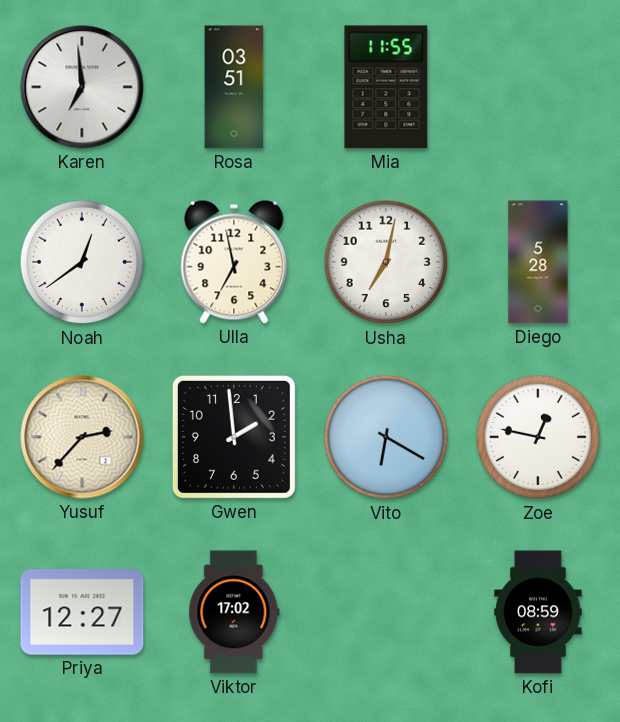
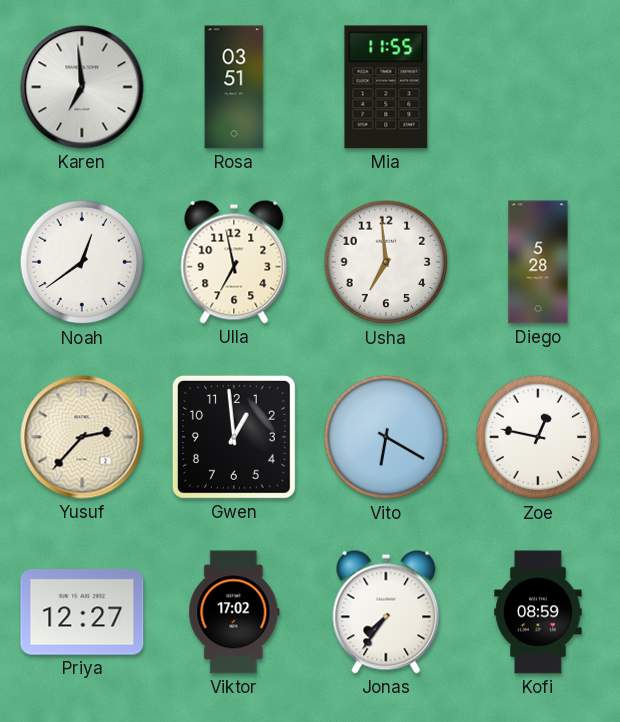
Usha: 7:02 -> 6:59 (386, 262)
Gwen: 1:59 -> 12:59 (234, 437)
Jonas: none -> 7:36 (386, 612)
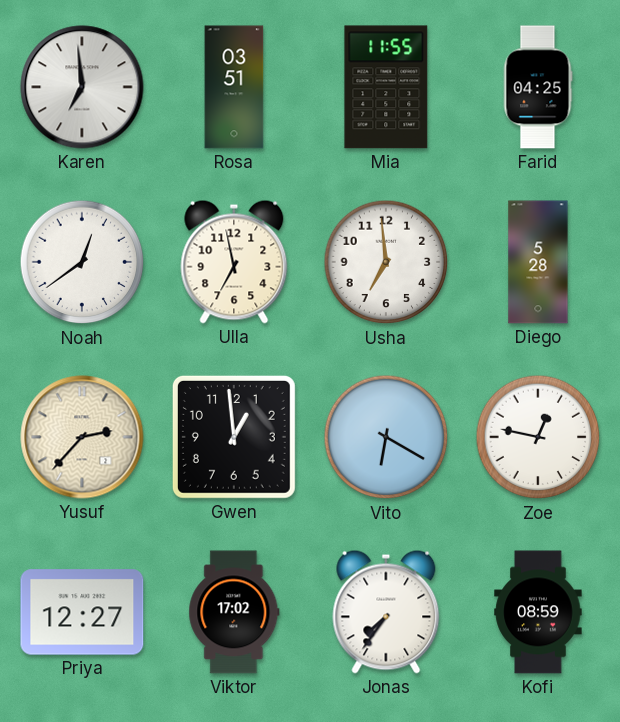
Farid: none -> 04:25 (538, 87)
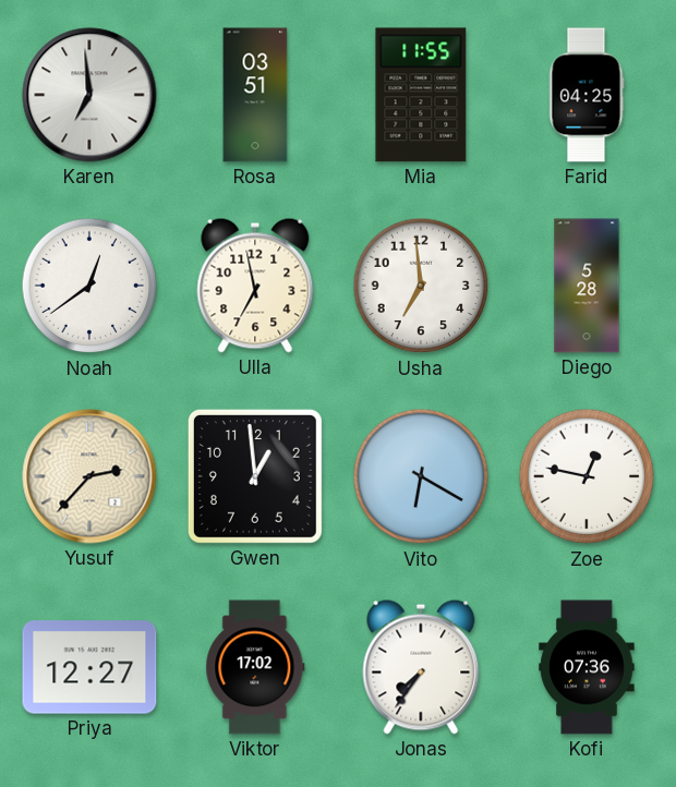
Kofi: 08:59 -> 07:36 (587, 667)
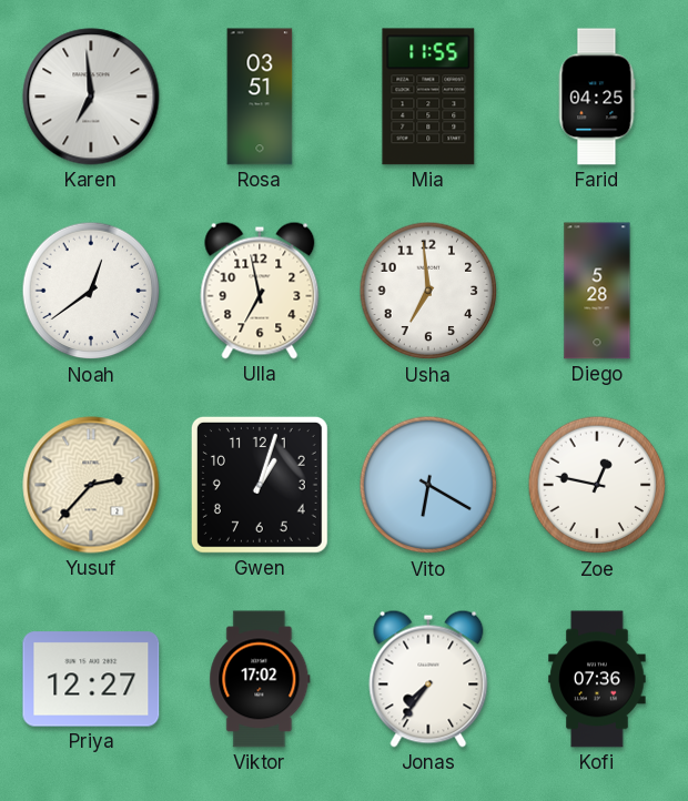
Gwen: 12:59 -> 1:03 (260, 485)
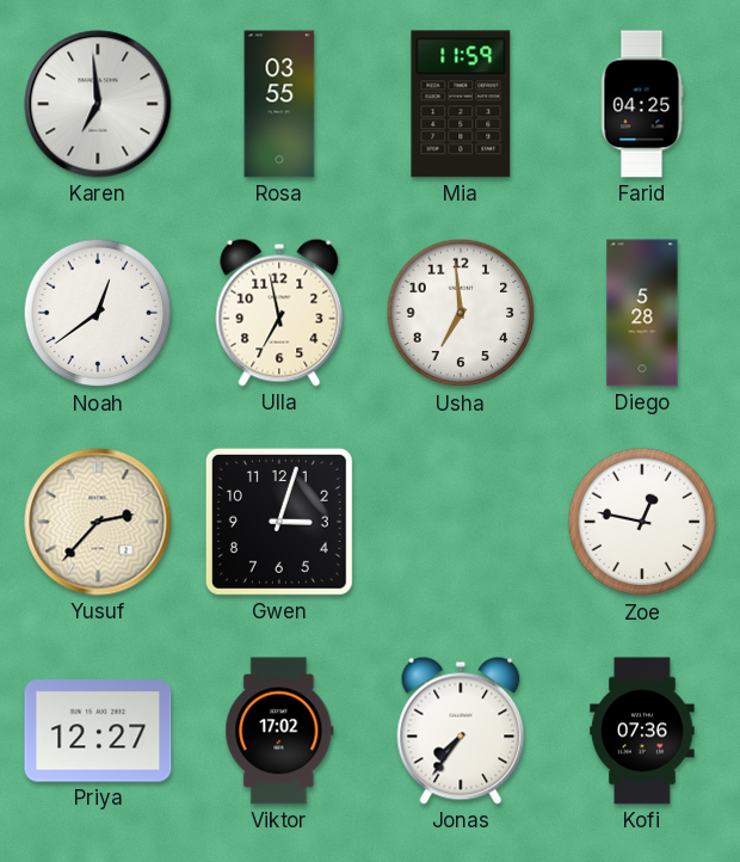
Rosa: 03:51 -> 03:55 (279, 104)
Mia: 11:55 -> 11:59 (461, 104)
Gwen: 1:03 -> 3:03 (279, 522)
Vito: 6:20 -> none (428, 485)
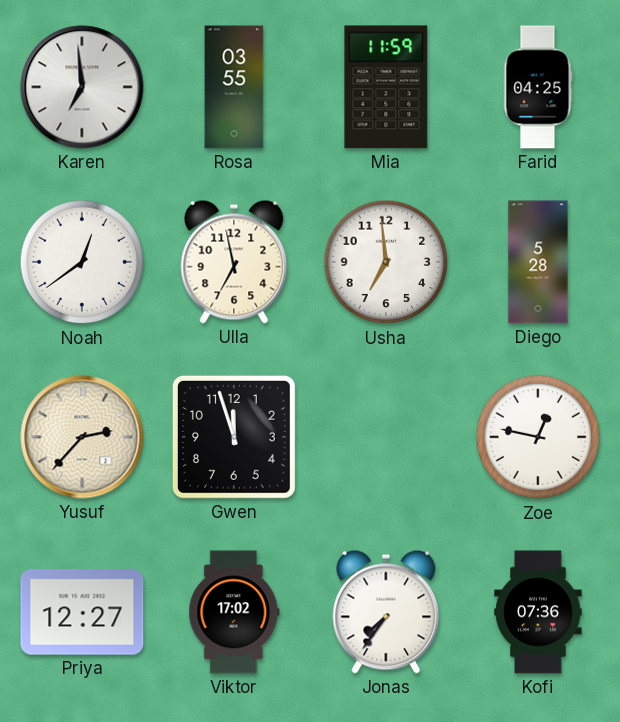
Gwen: 3:03 -> 11:57 (234, 437)
